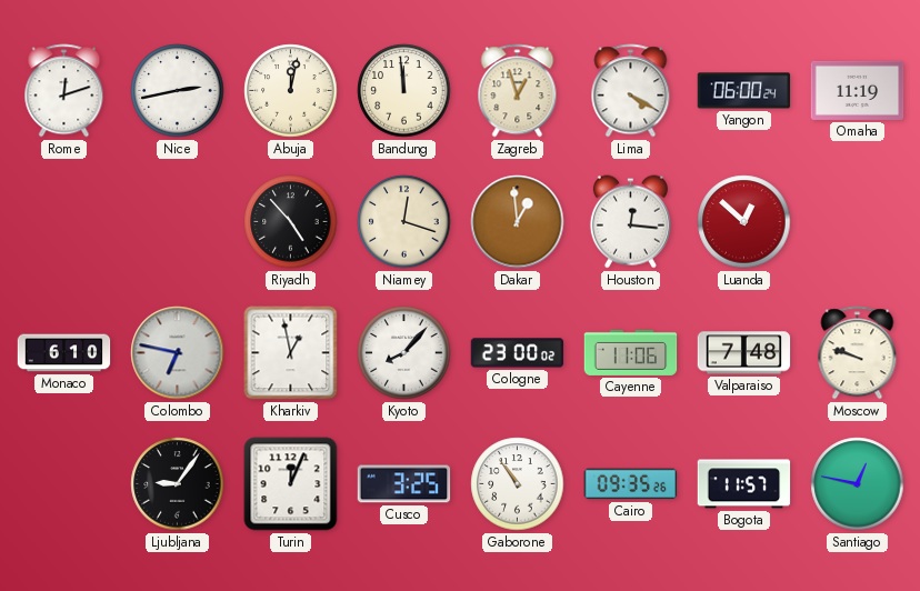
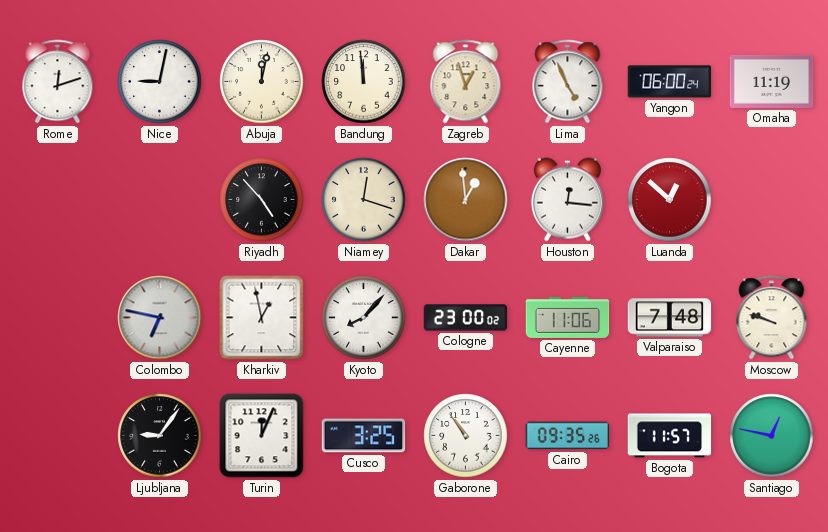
Nice: 2:43 -> 9:02 (160, 82)
Lima: 4:20 -> 4:56 (568, 82)
Monaco: 6:10 -> none (64, 353)
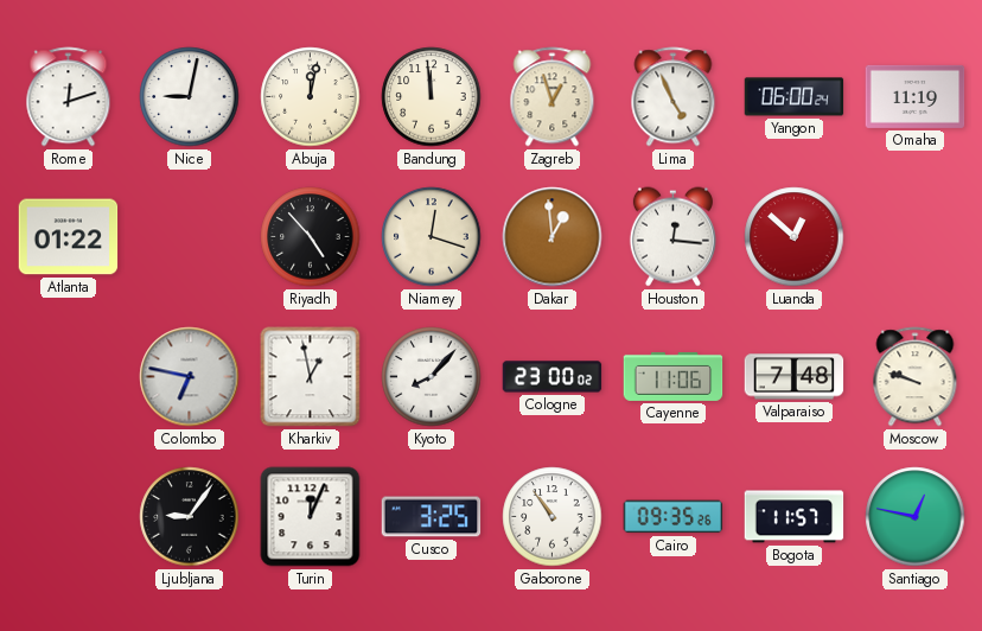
Atlanta: none -> 01:22 (69, 237)
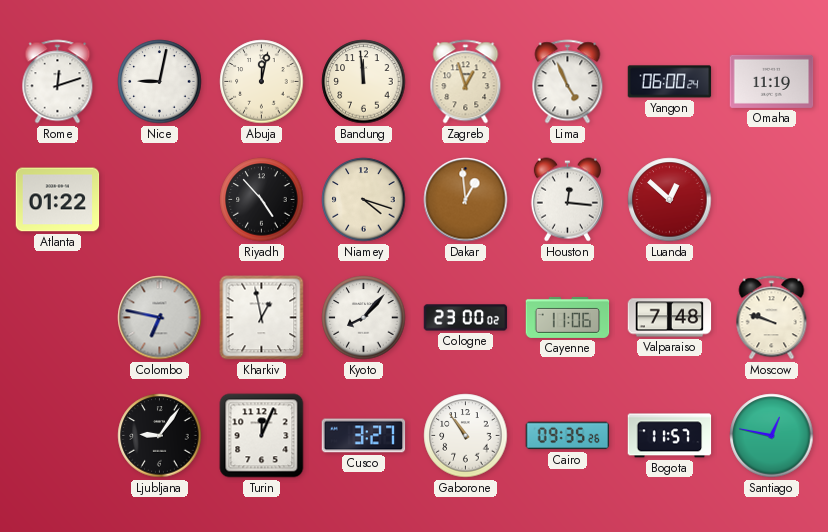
Niamey: 12:18 -> 4:18 (364, 200)
Cusco: 3:25 -> 3:27 (364, 436)
